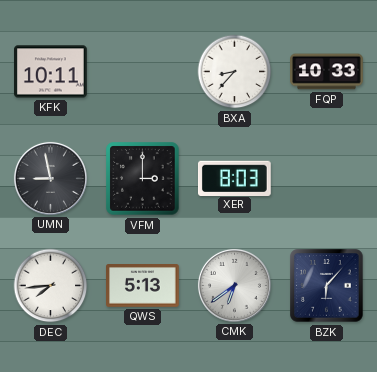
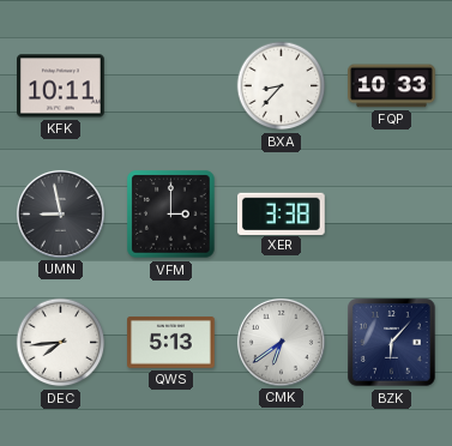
XER: 8:03 -> 3:38 (282, 213)
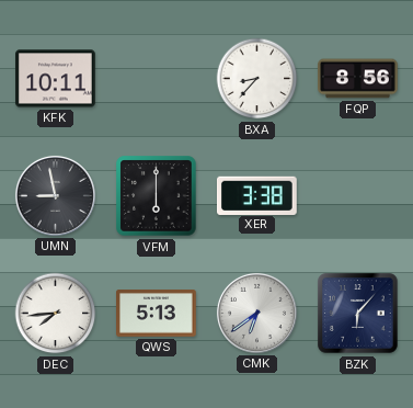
FQP: 10:33 -> 8:56 (358, 79)
VFM: 3:00 -> 6:00 (157, 196)
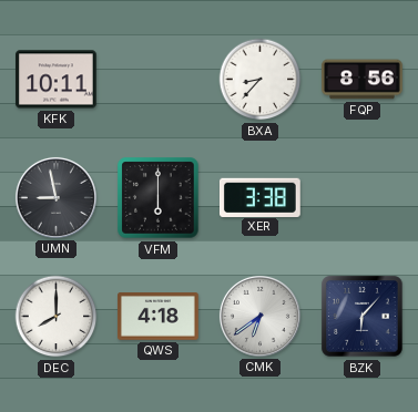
DEC: 7:44 -> 8:00 (57, 317)
QWS: 5:13 -> 4:18 (159, 317)
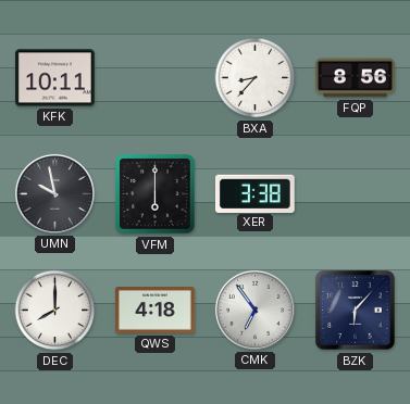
UMN: 8:58 -> 9:58 (54, 193)
CMK: 6:39 -> 6:54 (254, 310)
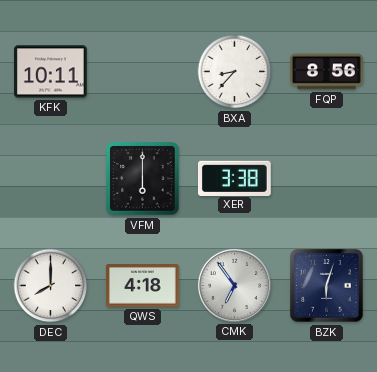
UMN: 9:58 -> none (54, 193)
BZK: 6:07 -> 6:03 (327, 286)
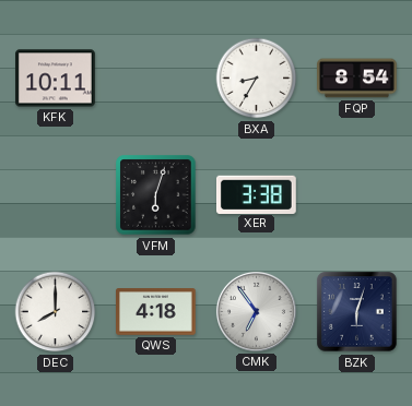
BXA: 8:37 -> 8:35 (257, 79)
FQP: 8:56 -> 8:54 (357, 79)
VFM: 6:00 -> 6:03 (156, 195)
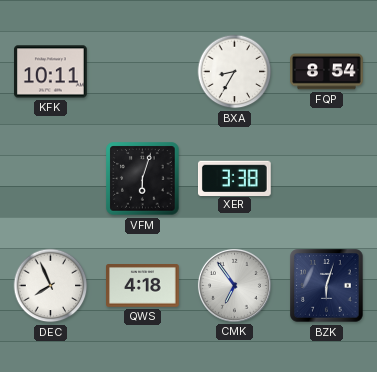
DEC: 8:00 -> 7:56 (51, 286)
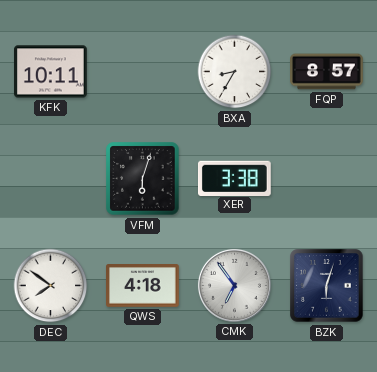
FQP: 8:54 -> 8:57 (327, 72)
DEC: 7:56 -> 7:51 (51, 286)
